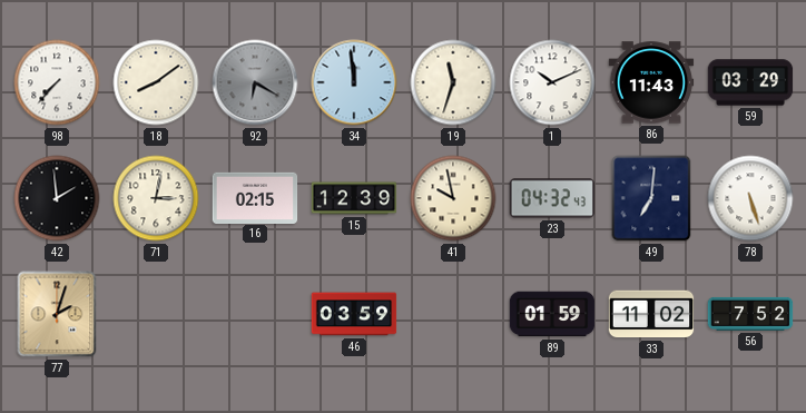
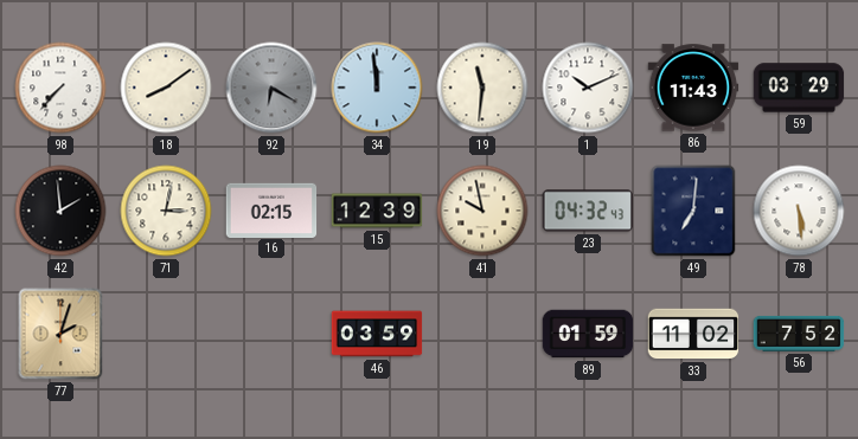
19: 11:33 -> 11:31 (482, 88)
78: 5:27 -> 5:29 (799, 211)
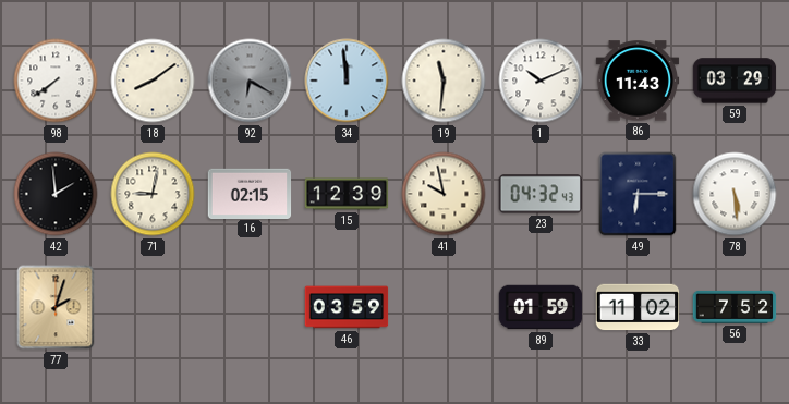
98: 7:37 -> 7:39 (56, 81)
71: 3:02 -> 9:02 (153, 194)
49: 7:01 -> 6:15 (638, 194)
